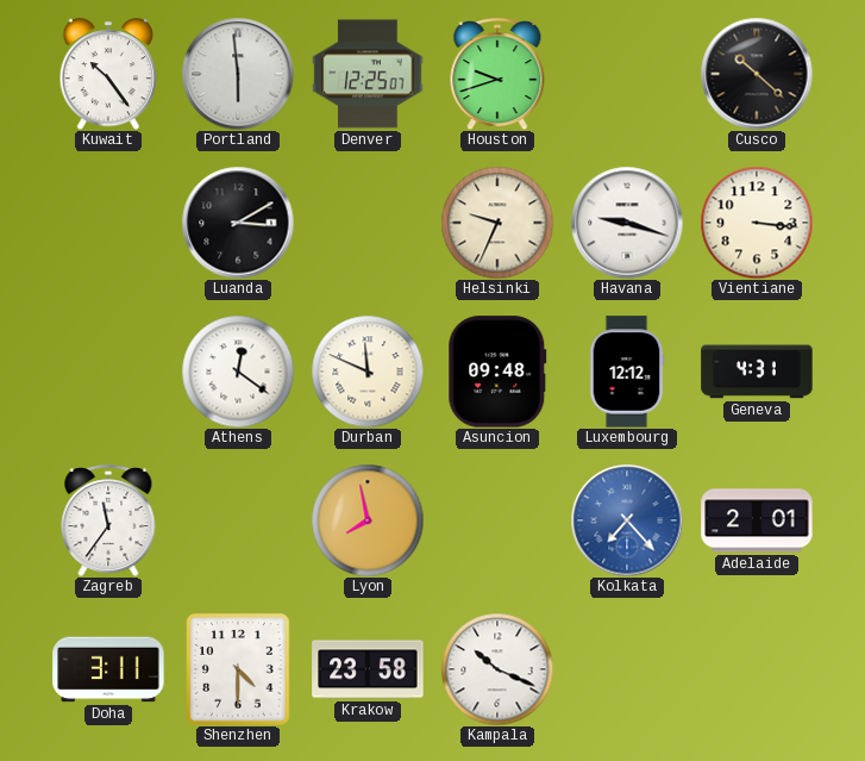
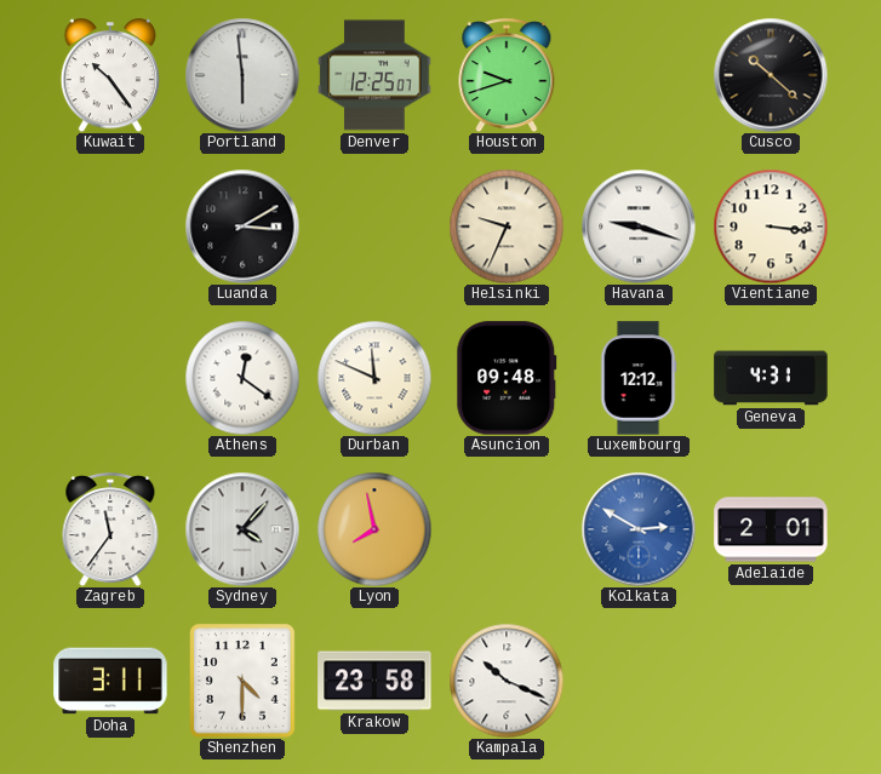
Sydney: none -> 4:07 (242, 529)
Kolkata: 7:23 -> 2:50 (639, 529)
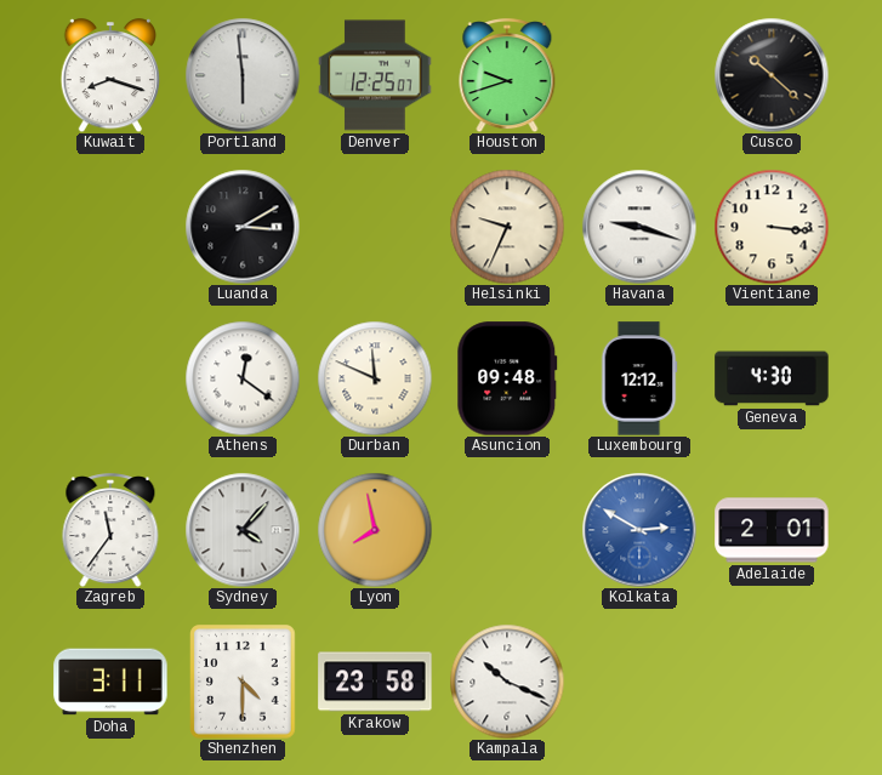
Kuwait: 10:24 -> 8:18 (110, 75)
Geneva: 4:31 -> 4:30 (772, 378)
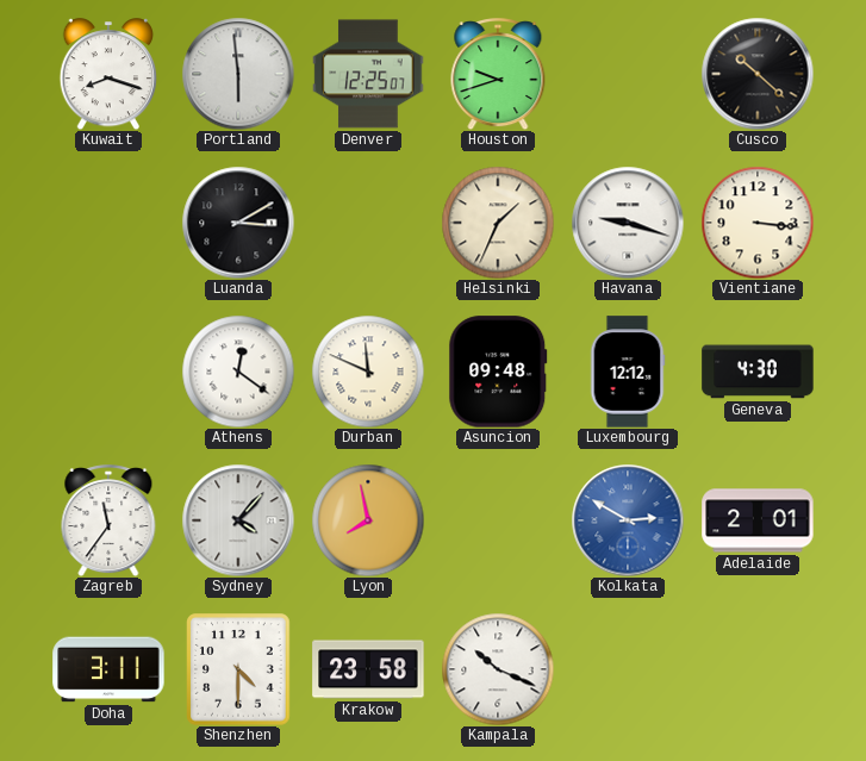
Helsinki: 9:34 -> 1:34 (498, 223)
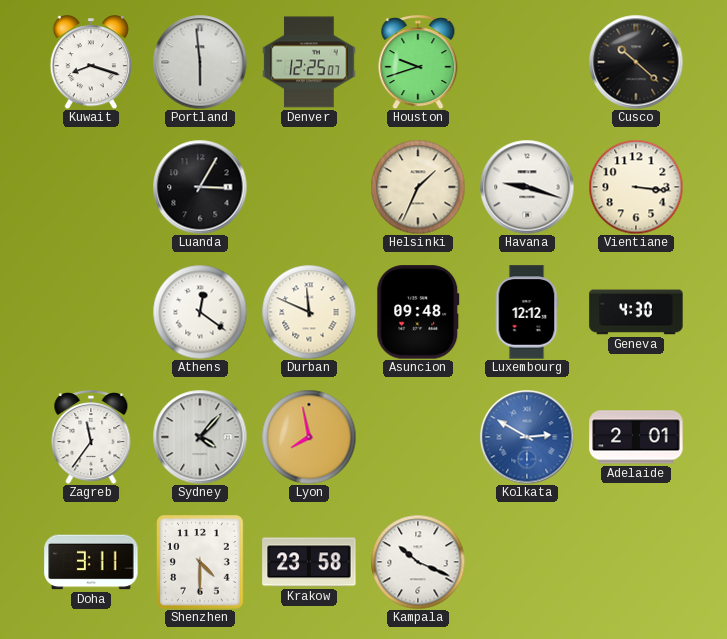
Luanda: 3:10 -> 3:05 (200, 187)
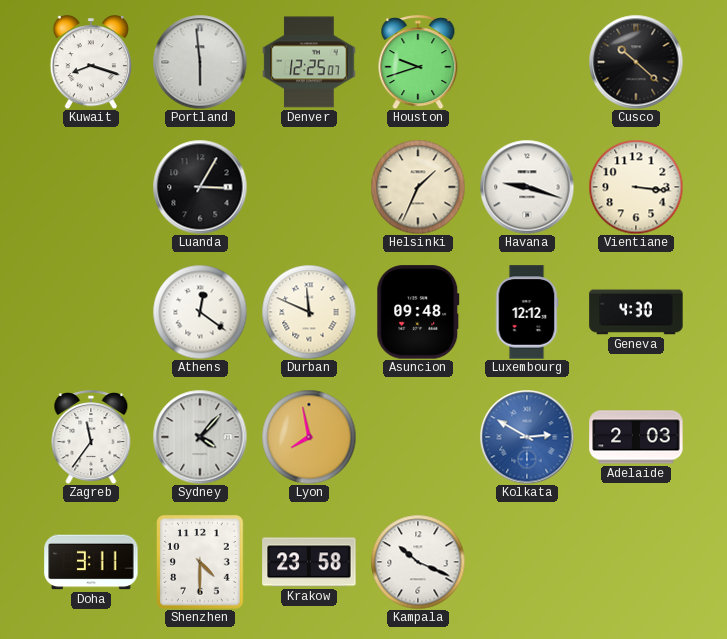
Adelaide: 2:01 -> 2:03 (636, 437)
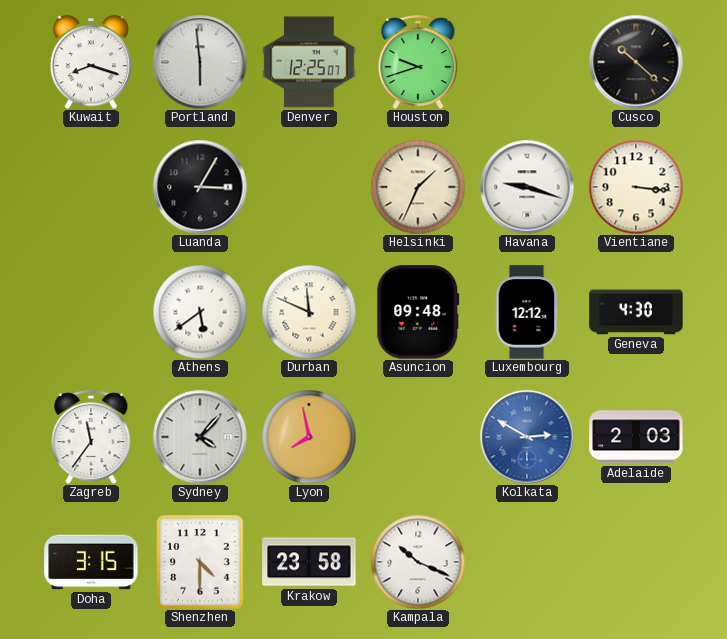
Athens: 12:21 -> 5:39 (200, 312)
Doha: 3:11 -> 3:15 (91, 562)
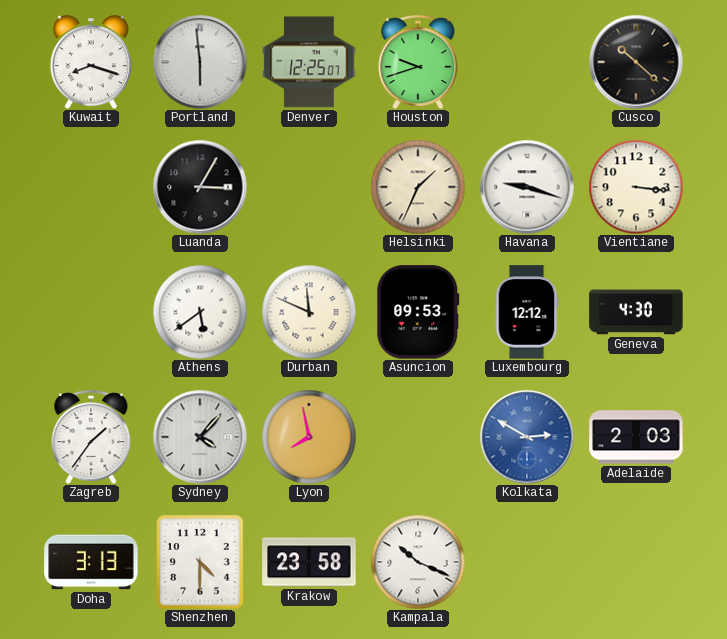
Asuncion: 09:48 -> 09:53 (418, 312)
Zagreb: 11:36 -> 1:36 (91, 437)
Doha: 3:15 -> 3:13 (91, 562)
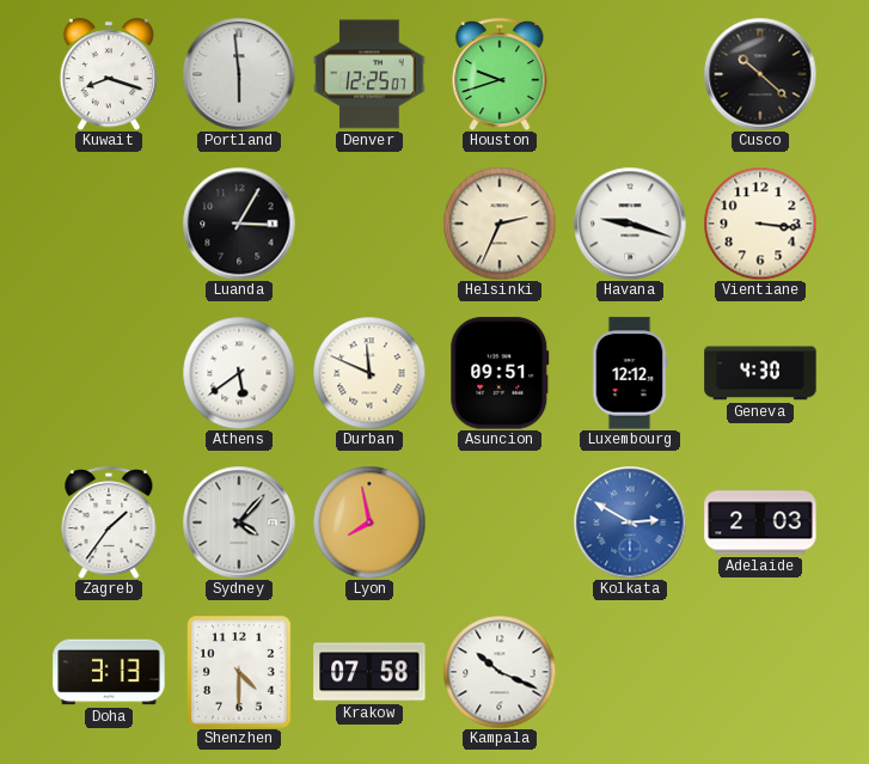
Helsinki: 1:34 -> 2:34 (500, 224)
Asuncion: 09:53 -> 09:51 (500, 373)
Krakow: 23:58 -> 07:58 (369, 672)
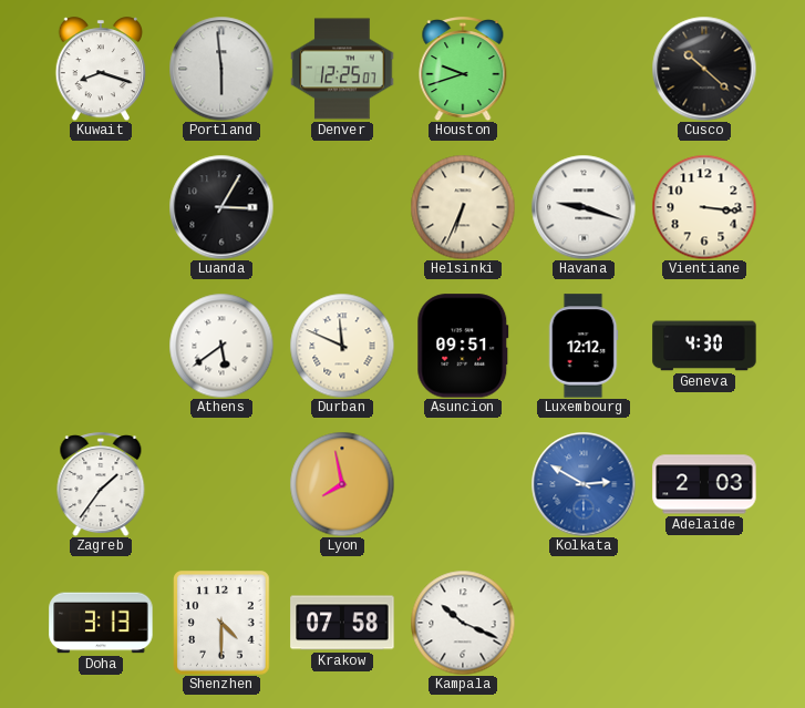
Helsinki: 2:34 -> 6:34 (463, 207)
Sydney: 4:07 -> none (239, 522)
